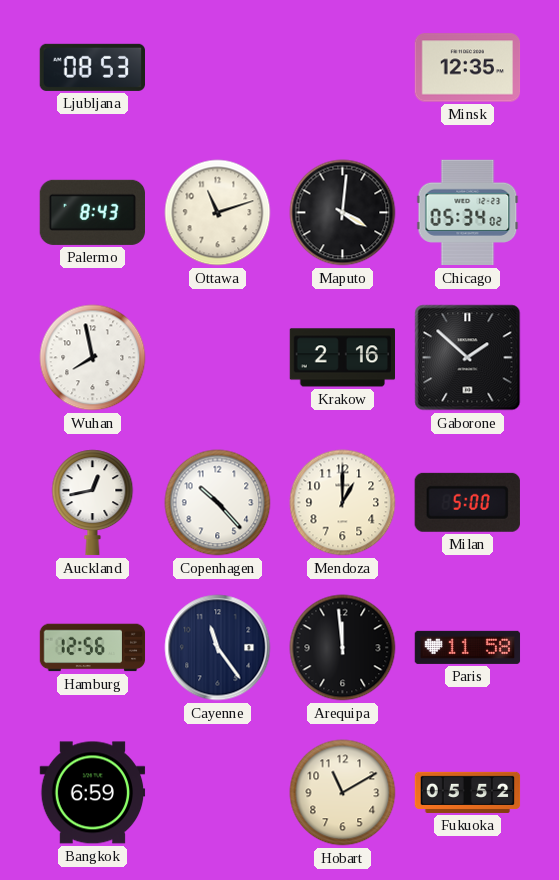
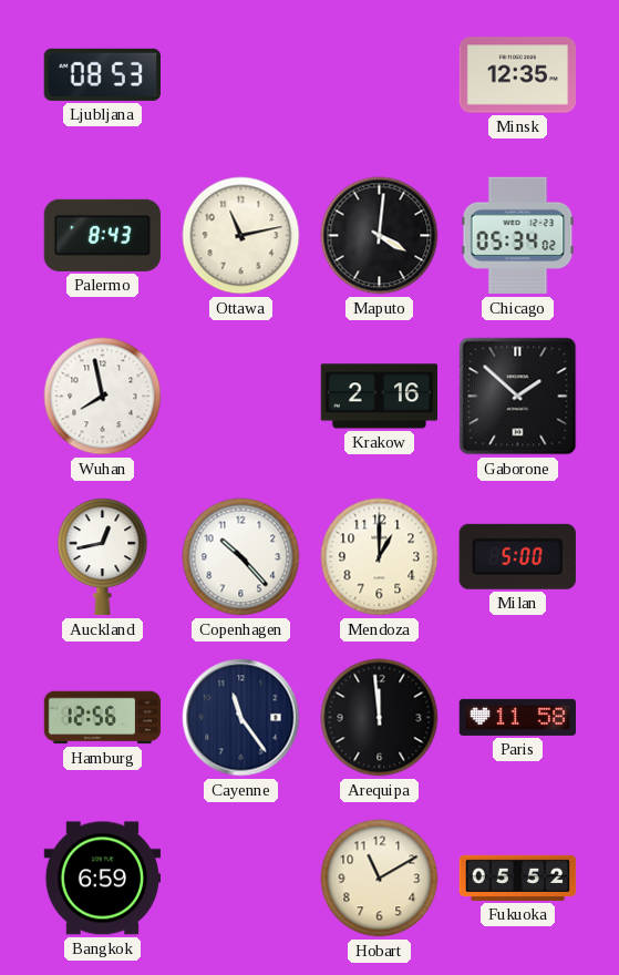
Ottawa: 11:12 -> 11:13 (241, 236)
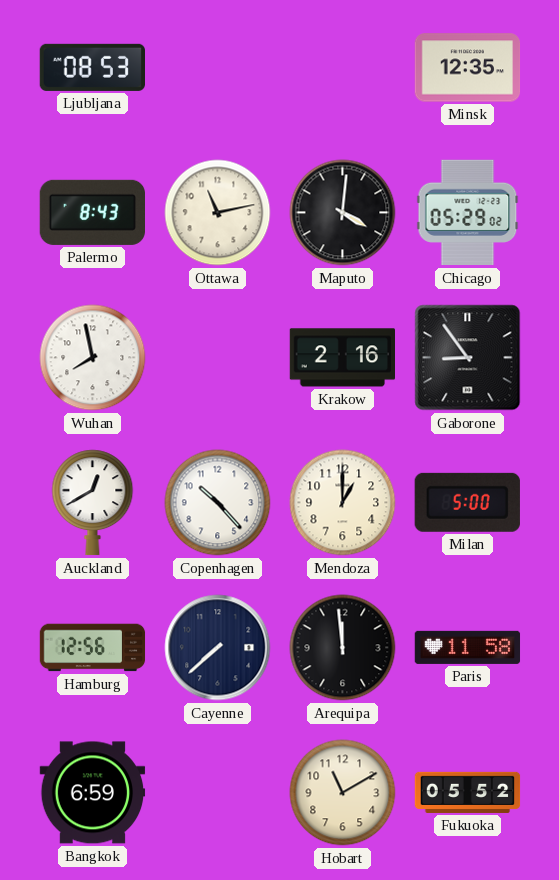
Chicago: 05:34 -> 05:29 (468, 213)
Gaborone: 1:52 -> 8:54 (468, 358)
Auckland: 12:43 -> 12:40 (93, 503)
Cayenne: 11:24 -> 7:38 (218, 648)
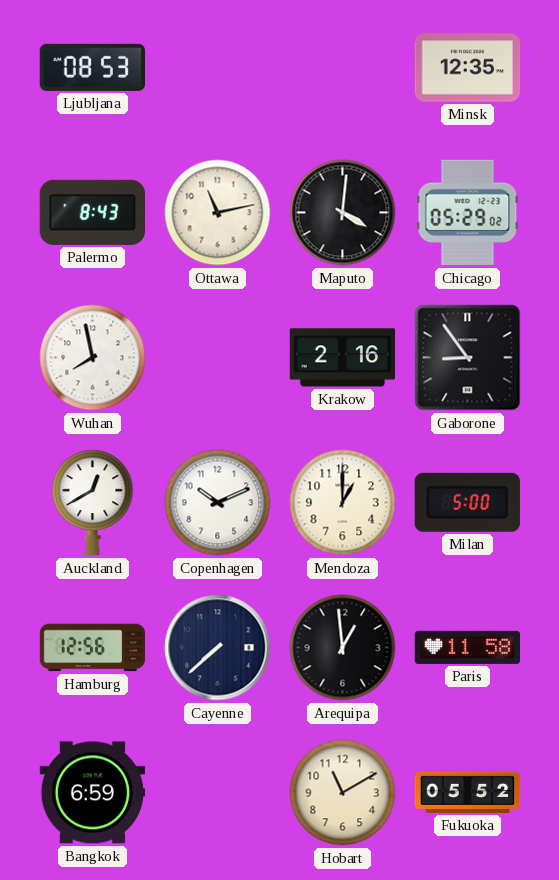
Copenhagen: 10:23 -> 10:11 (218, 503)
Arequipa: 11:59 -> 12:59 (343, 648)
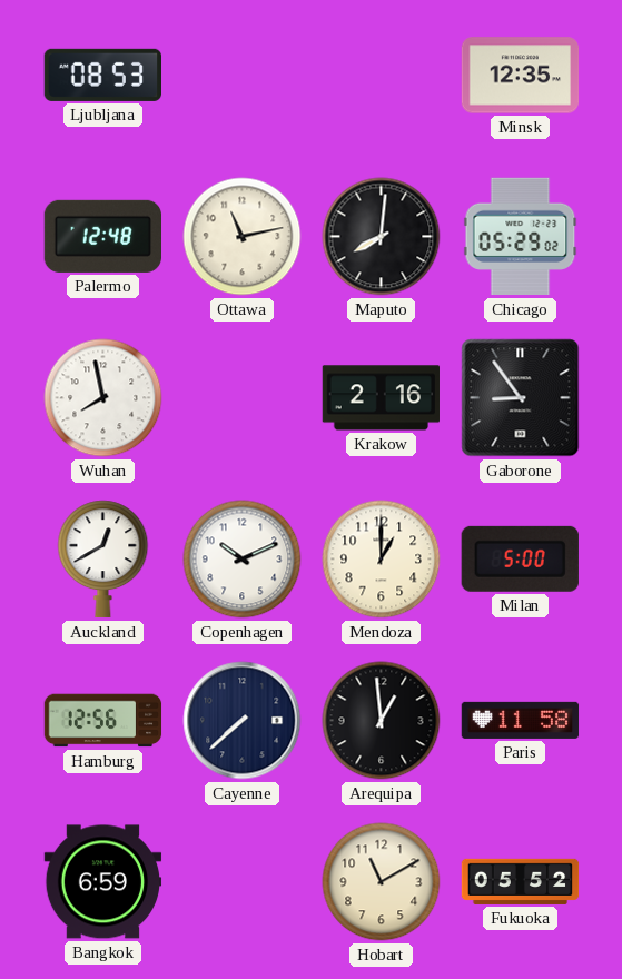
Palermo: 8:43 -> 12:48 (102, 236)
Maputo: 4:01 -> 8:01 (382, 237)
